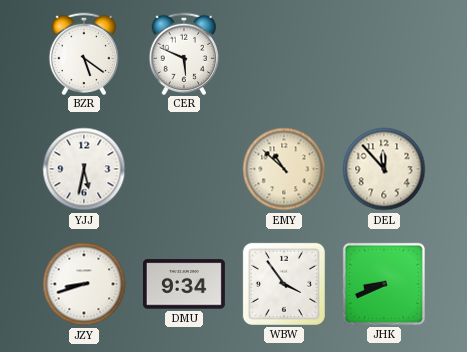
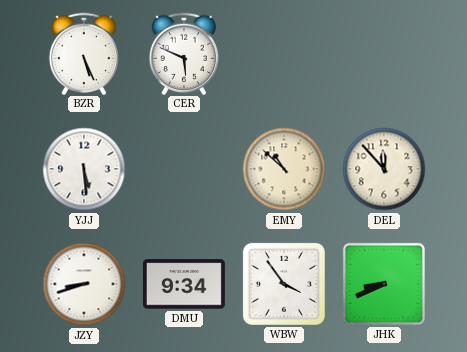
BZR: 5:21 -> 5:26 (83, 53)
YJJ: 5:32 -> 5:29 (84, 169)
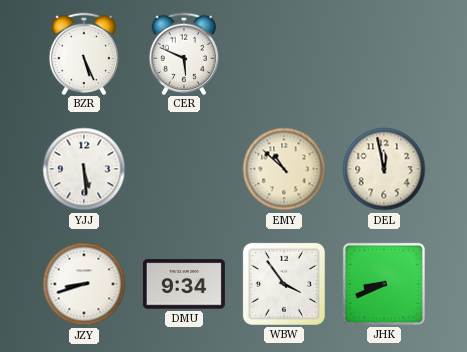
DEL: 11:53 -> 11:58 (384, 169)
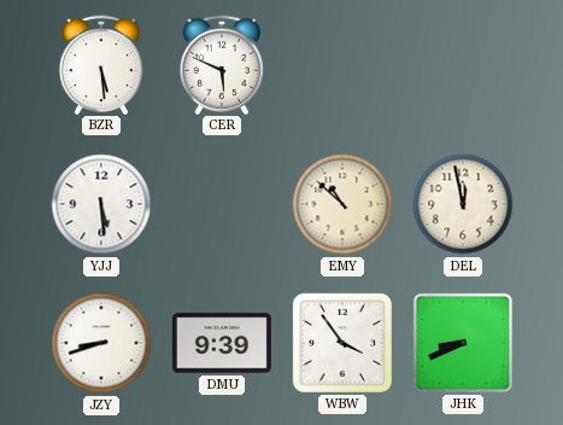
BZR: 5:26 -> 5:29 (100, 64)
DMU: 9:34 -> 9:39 (222, 343)
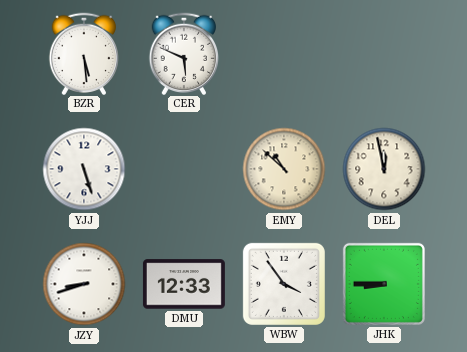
YJJ: 5:29 -> 5:27 (84, 169)
DMU: 9:39 -> 12:33 (184, 284)
JHK: 8:41 -> 8:45 (384, 284)
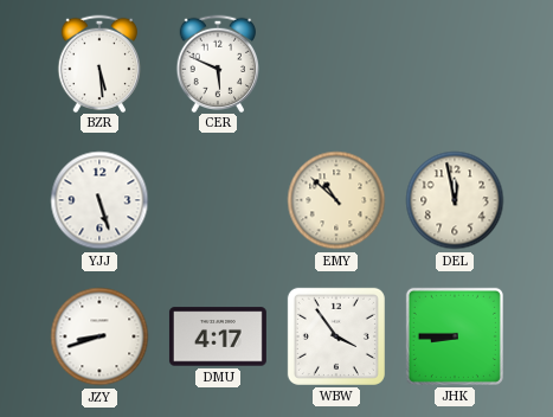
DMU: 12:33 -> 4:17 (218, 336)
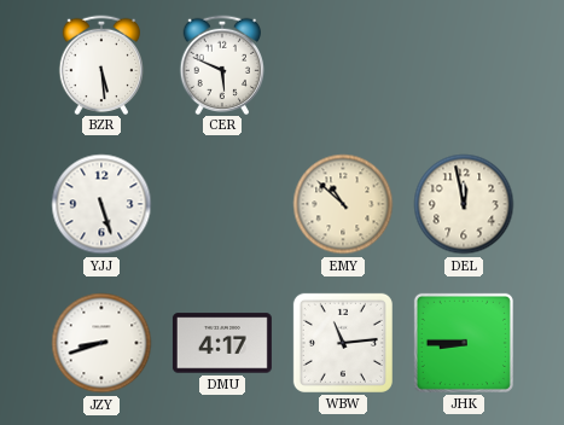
WBW: 3:54 -> 11:14 (343, 343)
